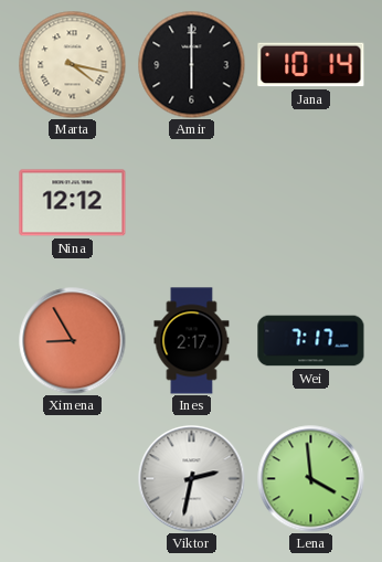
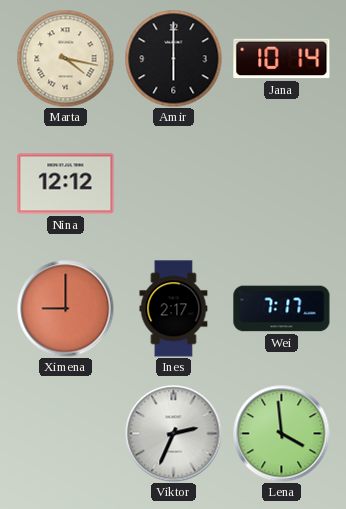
Ximena: 8:55 -> 9:00 (66, 309)
Viktor: 2:32 -> 2:34 (174, 434)
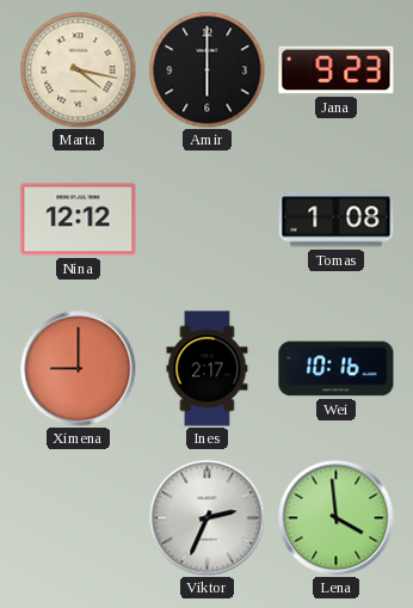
Jana: 10:14 -> 9:23 (337, 70)
Tomas: none -> 1:08 (337, 220)
Wei: 7:17 -> 10:16 (337, 369)
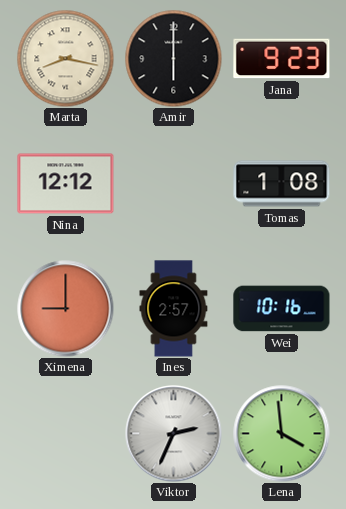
Marta: 4:17 -> 8:17 (65, 58)
Ines: 2:17 -> 2:57 (174, 309)
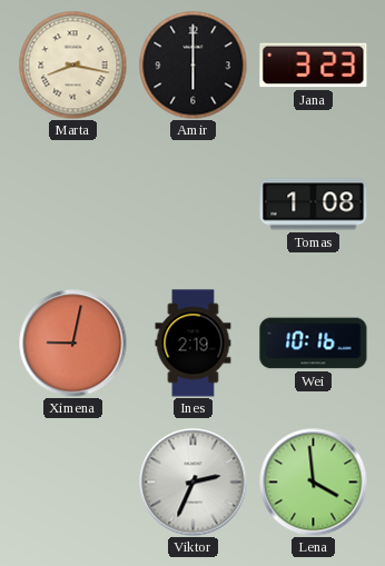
Jana: 9:23 -> 3:23 (314, 66)
Nina: 12:12 -> none (66, 184)
Ximena: 9:00 -> 9:02 (73, 344)
Ines: 2:57 -> 2:19 (194, 344)
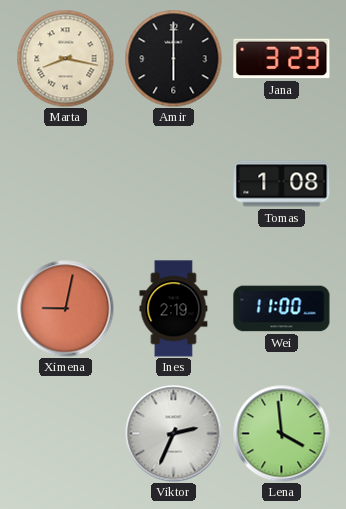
Wei: 10:16 -> 11:00 (282, 309)
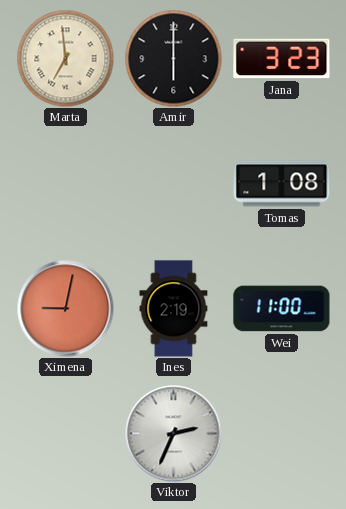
Marta: 8:17 -> 6:59 (65, 58)
Lena: 3:59 -> none (282, 434)
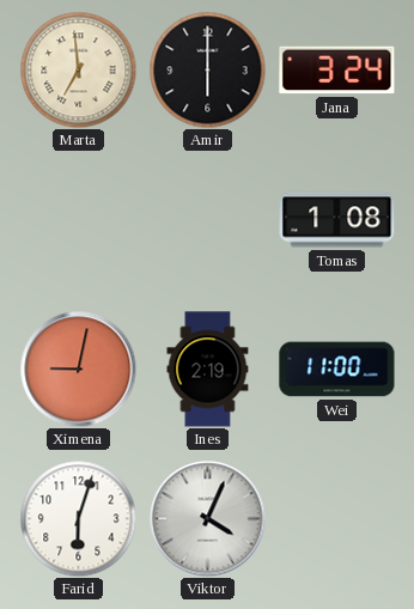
Jana: 3:23 -> 3:24 (337, 71)
Farid: none -> 6:03 (78, 518)
Viktor: 2:34 -> 4:04 (208, 519)
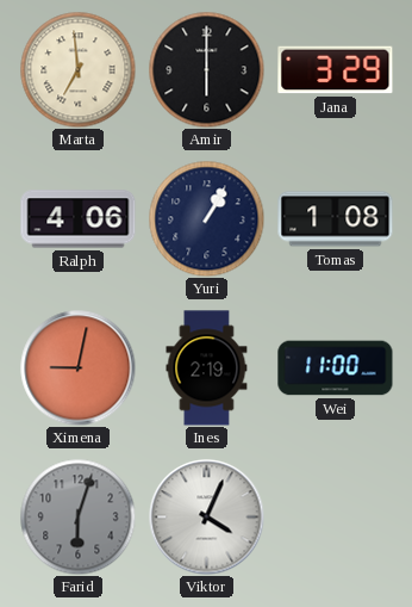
Jana: 3:24 -> 3:29 (336, 70)
Ralph: none -> 4:06 (79, 219)
Yuri: none -> 1:05 (206, 218)
Farid dial: white -> grey (77, 516)
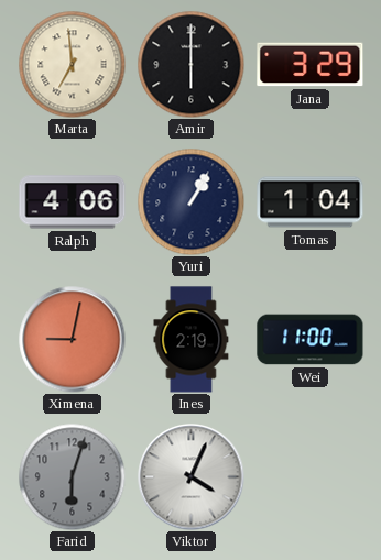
Tomas: 1:08 -> 1:04 (311, 202)
